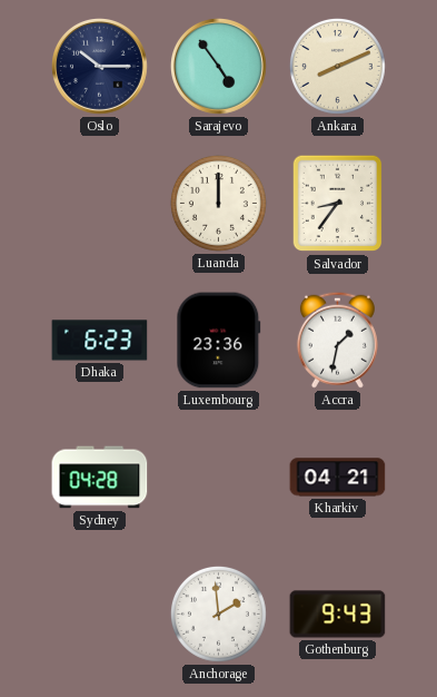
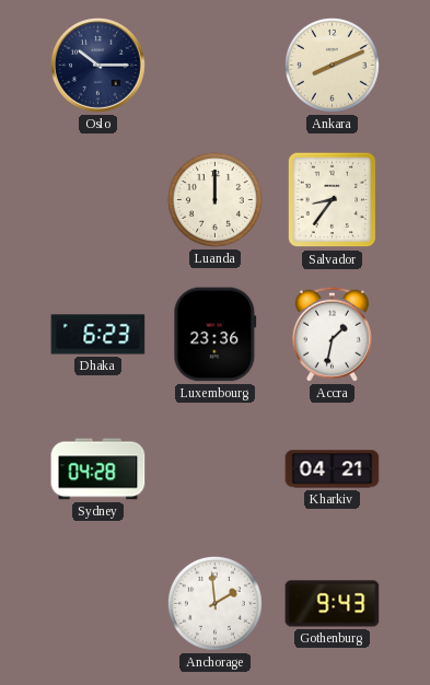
Sarajevo: 4:54 -> none (219, 67)
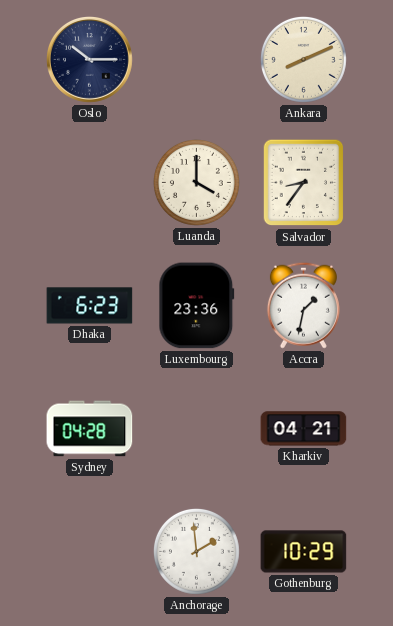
Luanda: 12:00 -> 4:00 (196, 182)
Gothenburg: 9:43 -> 10:29 (304, 552)
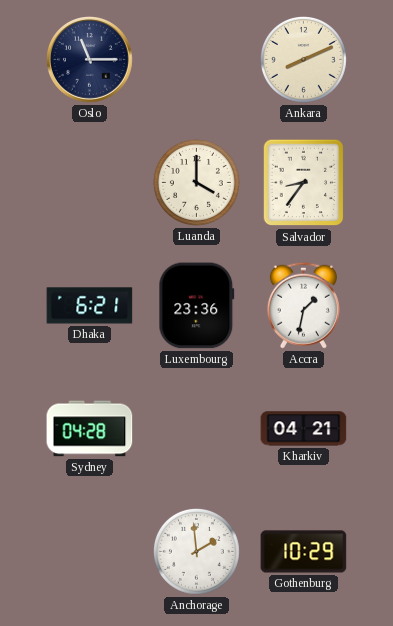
Oslo: 10:15 -> 11:15 (90, 60)
Dhaka: 6:23 -> 6:21 (90, 306)
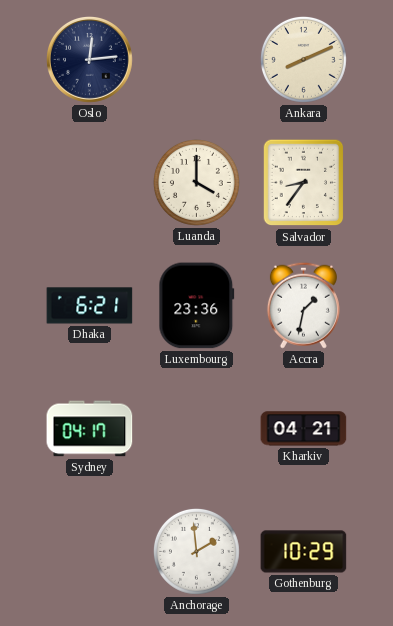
Oslo: 11:15 -> 12:14 (90, 60)
Sydney: 04:28 -> 04:17 (90, 429)
